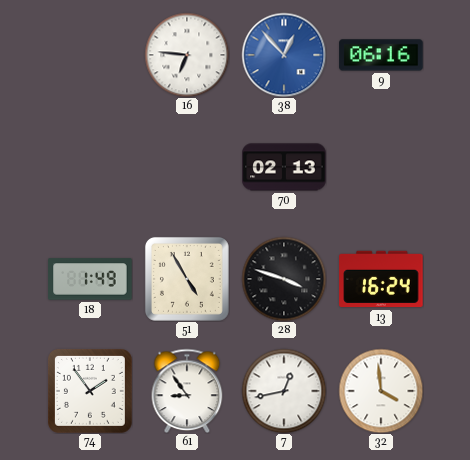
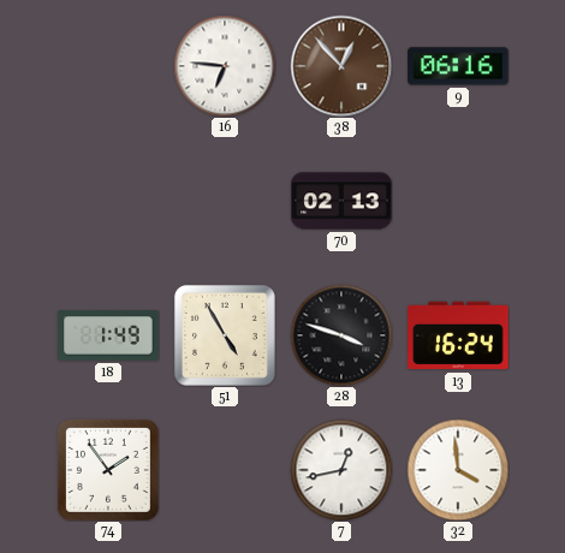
38 dial: blue -> brown (341, 66)
61: 8:54 -> none (187, 391)
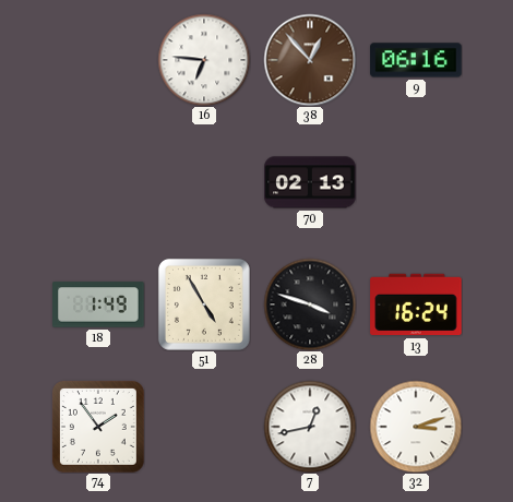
32: 3:59 -> 3:12 (416, 427)
